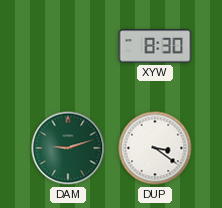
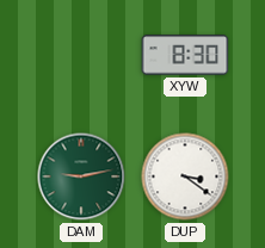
DAM: 9:12 -> 9:13 (81, 176)
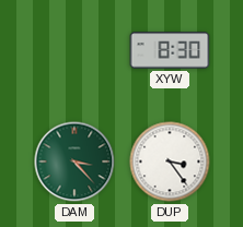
DAM: 9:13 -> 3:23 (74, 162)
DUP: 3:21 -> 3:24 (170, 162)
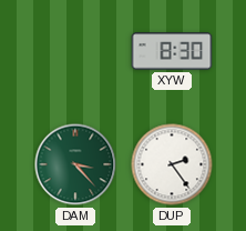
DUP: 3:24 -> 2:24 (172, 164)
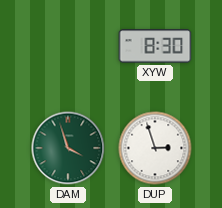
DAM: 3:23 -> 3:57 (68, 148)
DUP: 2:24 -> 2:57 (155, 148)
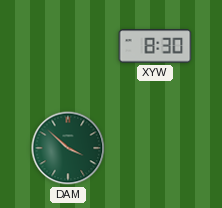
DAM: 3:57 -> 3:52 (68, 148)
DUP: 2:57 -> none (155, 148)
